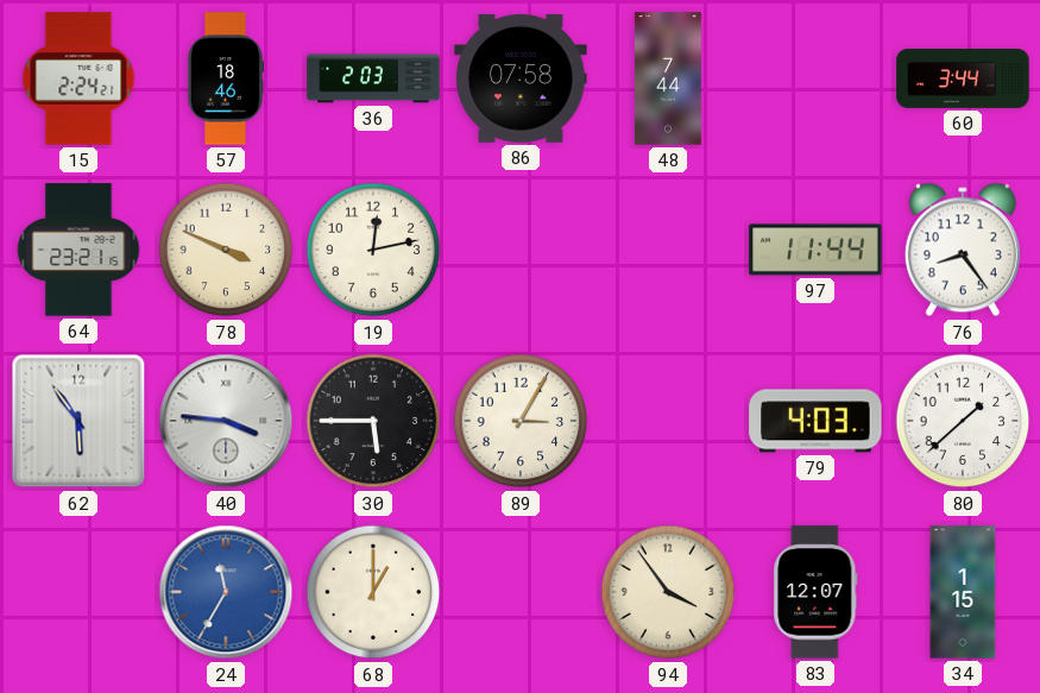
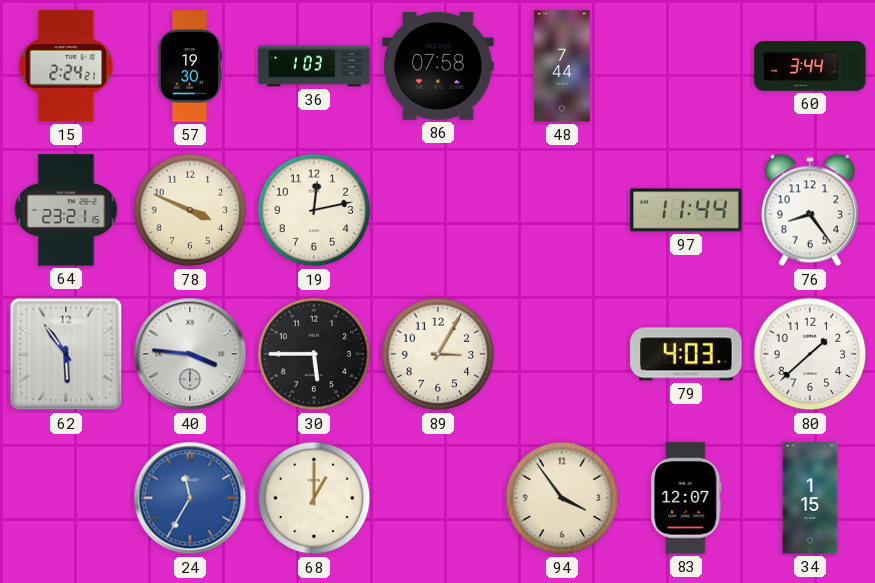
57: 18:46 -> 19:30 (190, 66)
36: 2:03 -> 1:03 (314, 66)
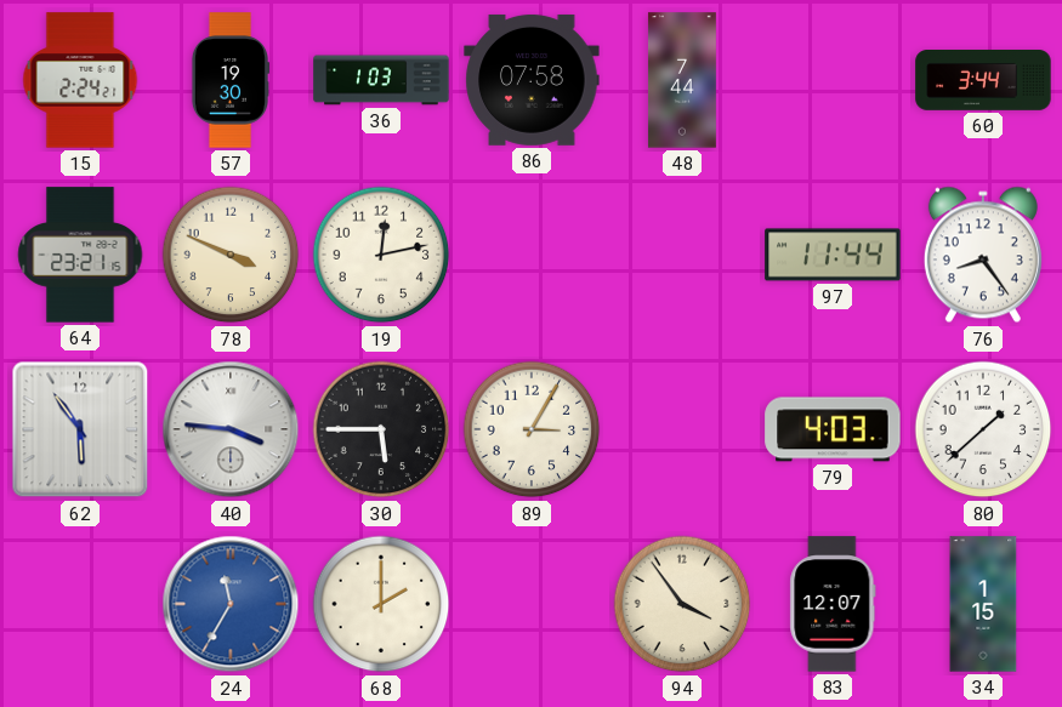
68: 1:00 -> 2:00 (381, 604)
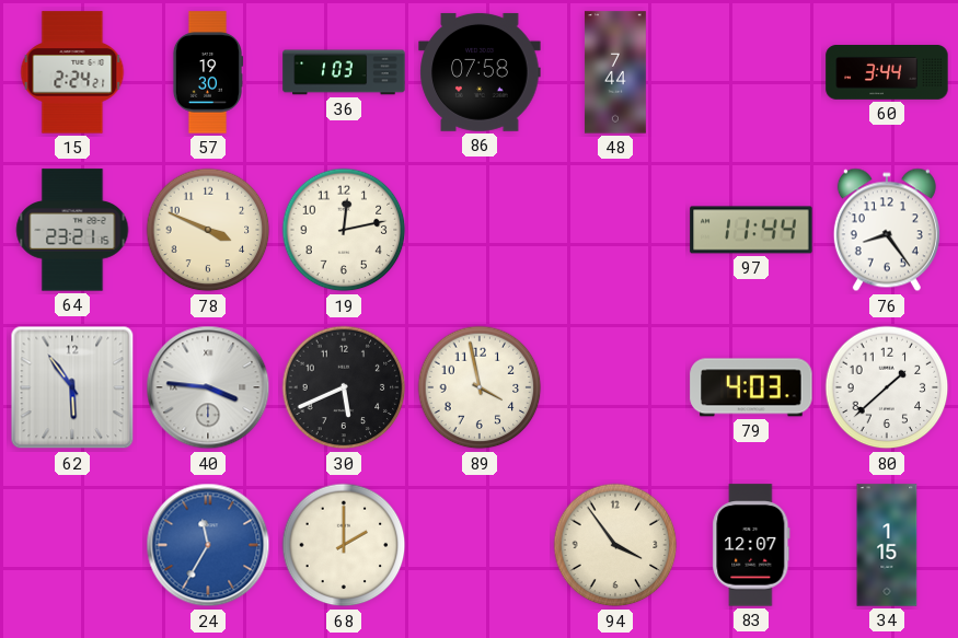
30: 5:45 -> 5:41 (344, 387)
89: 3:05 -> 3:58 (480, 387)
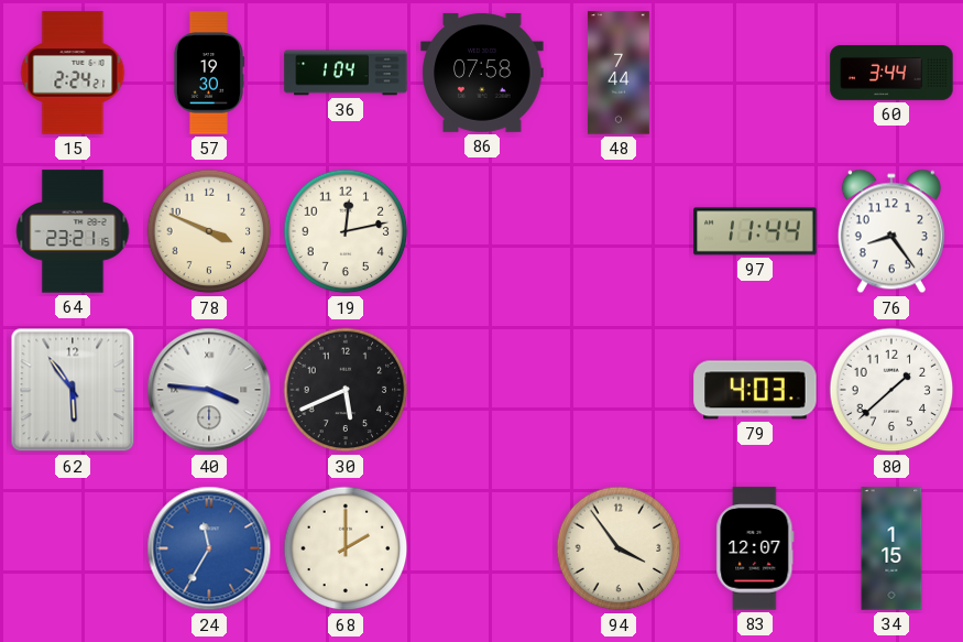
36: 1:03 -> 1:04 (346, 73)
89: 3:58 -> none (480, 387)
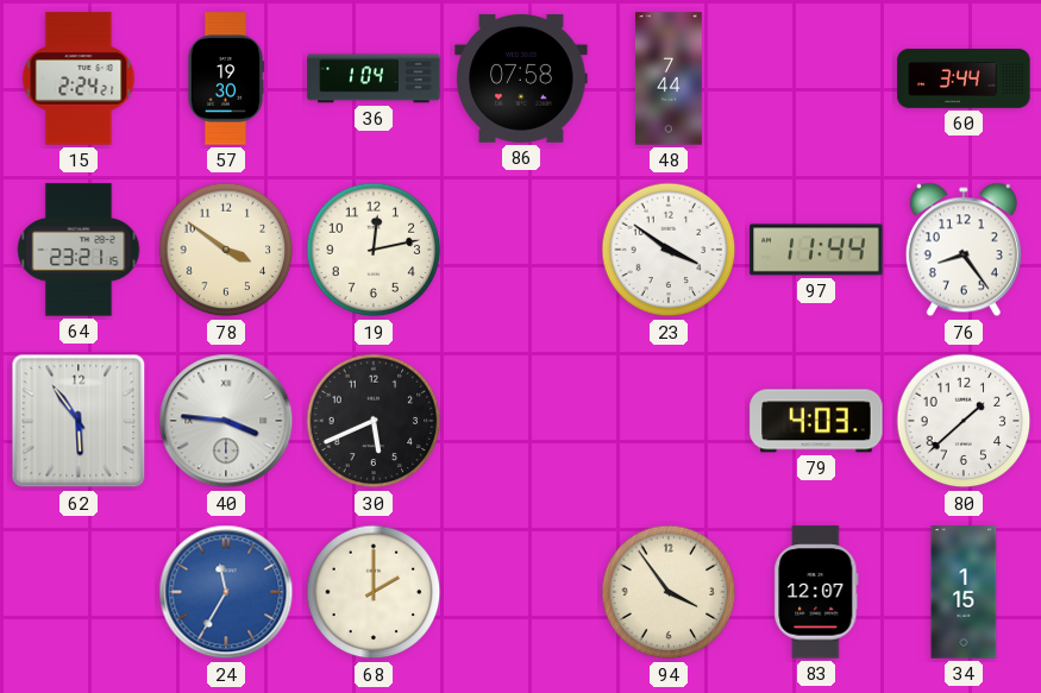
78: 3:49 -> 3:51 (226, 250)
23: none -> 3:51 (669, 250)
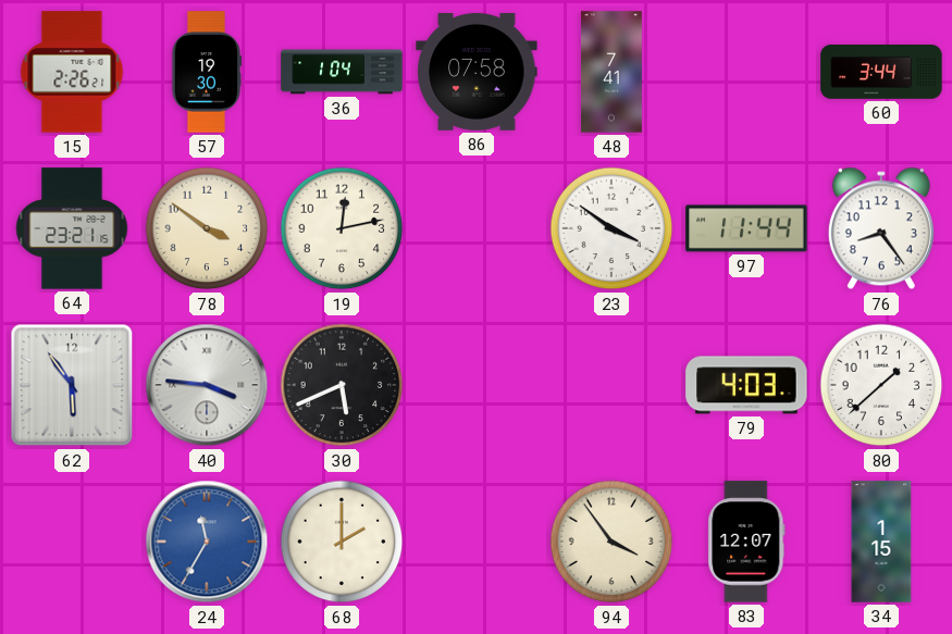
15: 2:24 -> 2:26 (72, 72)
48: 7:44 -> 7:41 (611, 72)
